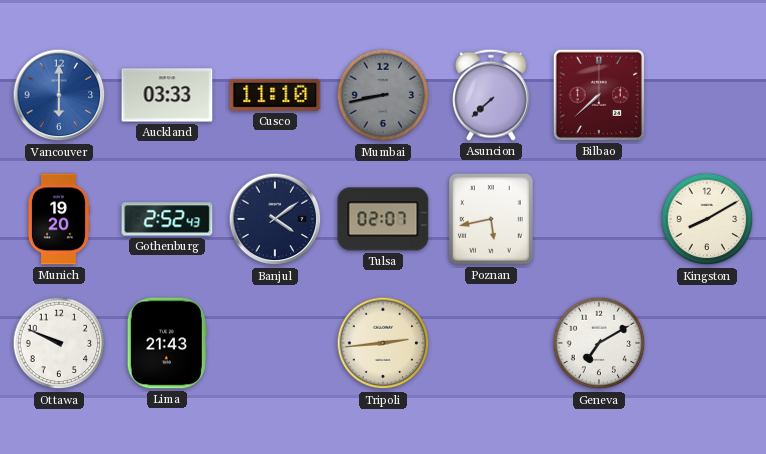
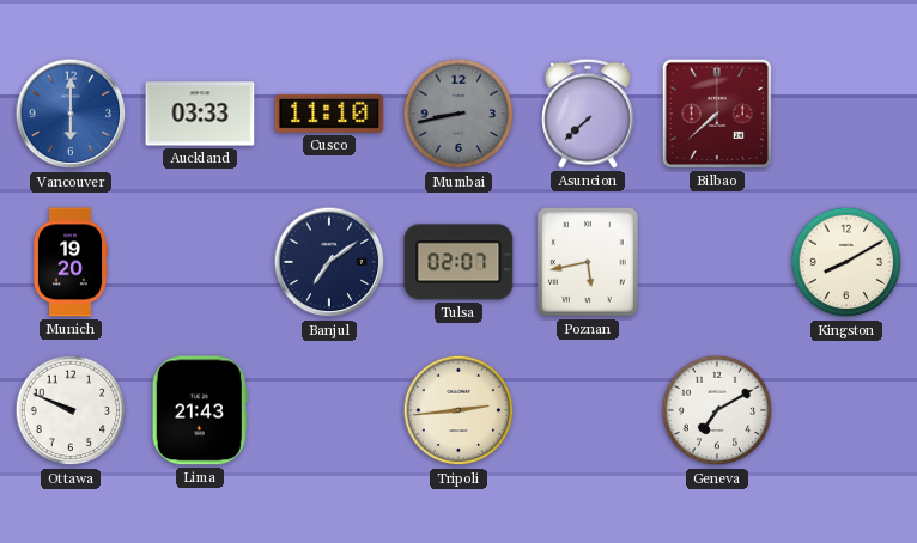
Gothenburg: 2:52 -> none (167, 219)
Banjul: 4:09 -> 7:09 (329, 262)
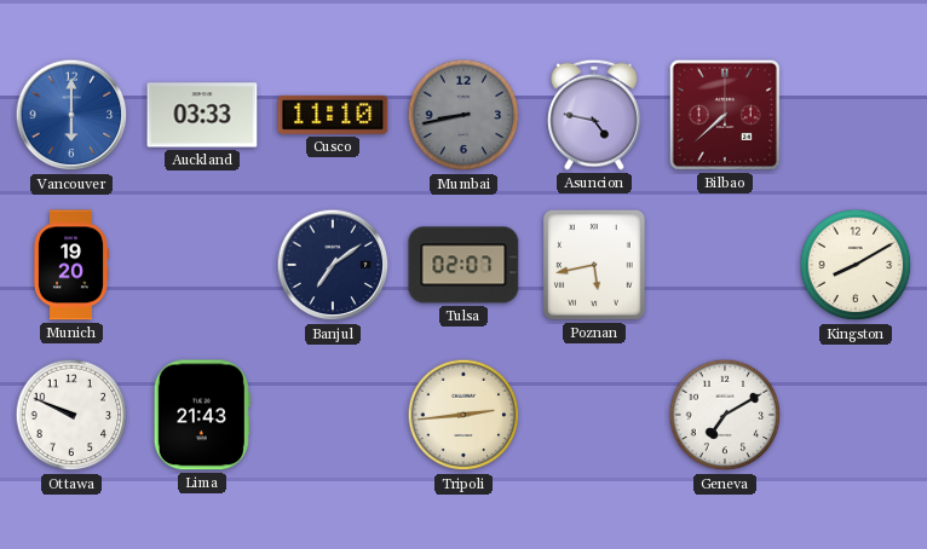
Asuncion: 7:38 -> 4:47 (594, 115)
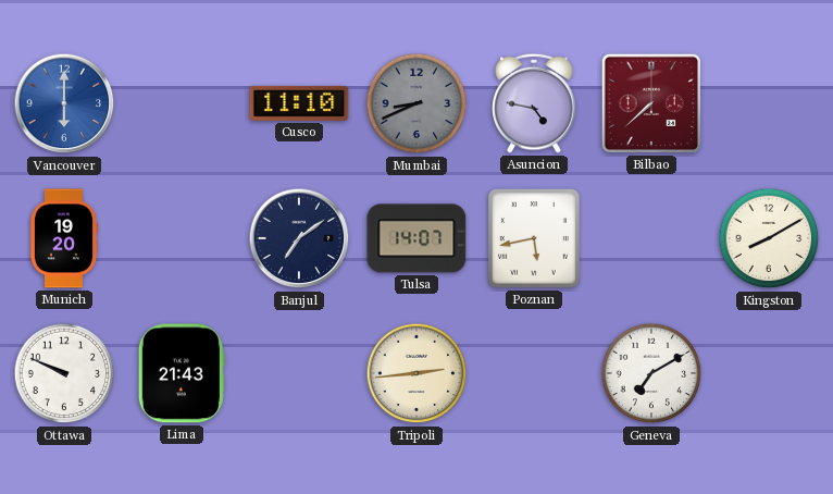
Auckland: 03:33 -> none (202, 115)
Mumbai: 8:43 -> 8:41 (416, 103)
Tulsa: 02:07 -> 14:07 (416, 238)
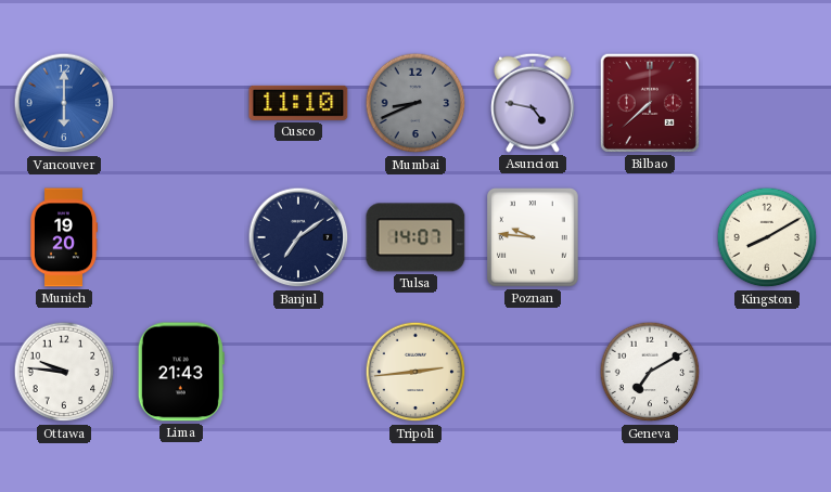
Poznan: 5:43 -> 9:46 (534, 237)
Ottawa: 9:49 -> 9:46 (64, 372)
